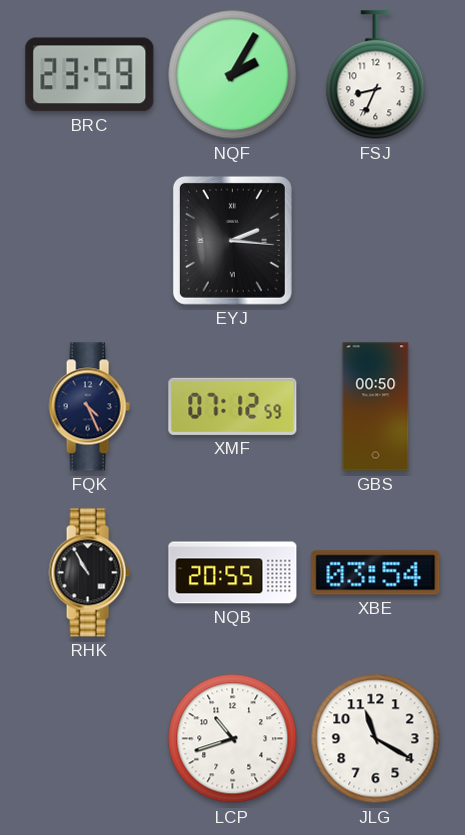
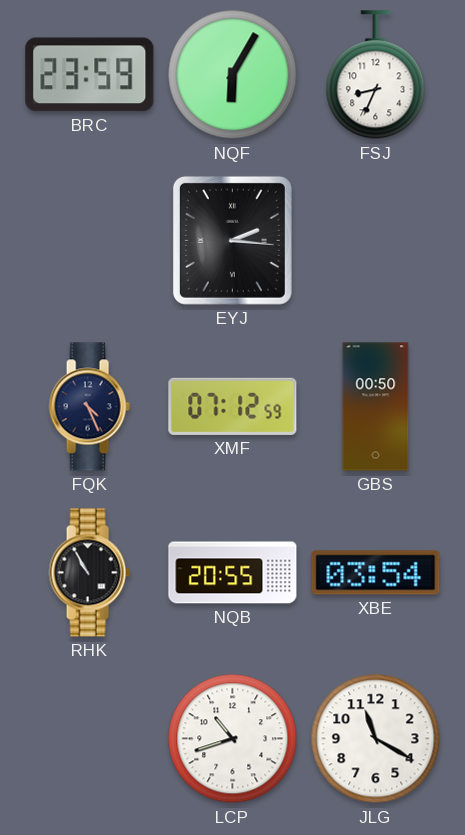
NQF: 2:05 -> 6:05 (233, 75)
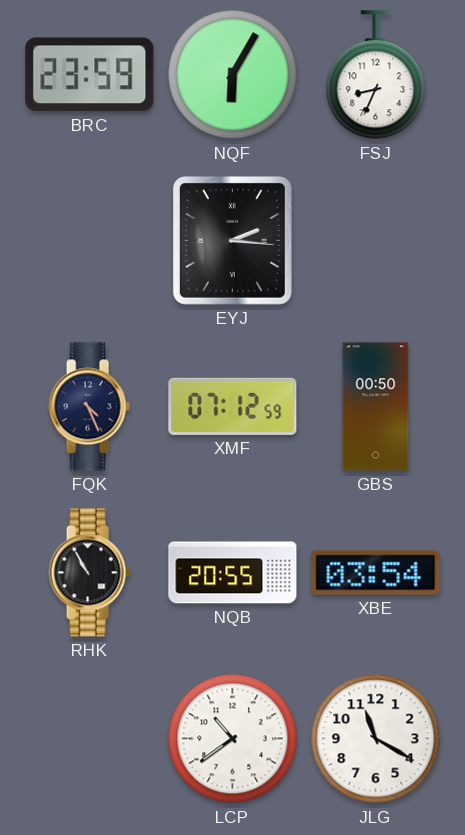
LCP: 10:42 -> 10:39 (233, 739)
